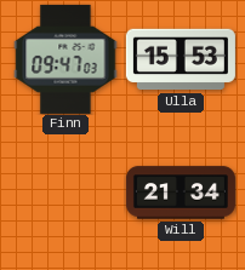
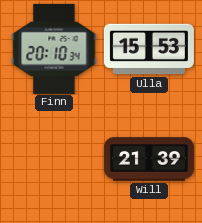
Finn: 09:47 -> 20:10 (54, 49)
Will: 21:34 -> 21:39 (149, 159)
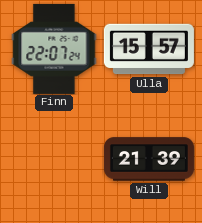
Finn: 20:10 -> 22:07 (54, 49)
Ulla: 15:53 -> 15:57 (149, 49)
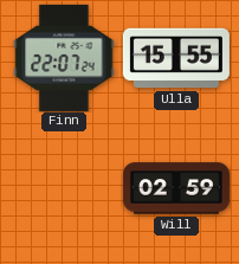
Ulla: 15:57 -> 15:55 (176, 58)
Will: 21:39 -> 02:59 (176, 188)
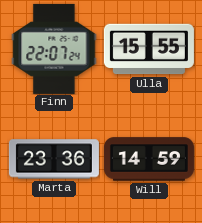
Marta: none -> 23:36 (54, 159)
Will: 02:59 -> 14:59 (149, 159)
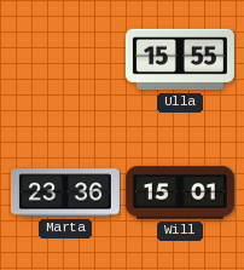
Finn: 22:07 -> none (54, 49)
Will: 14:59 -> 15:01 (180, 193)
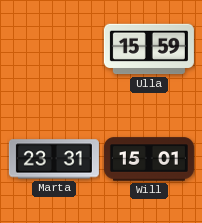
Ulla: 15:55 -> 15:59 (149, 49)
Marta: 23:36 -> 23:31 (54, 159)
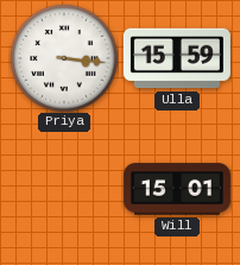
Priya: none -> 3:16 (64, 58)
Marta: 23:31 -> none (54, 159)
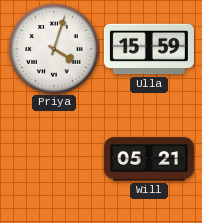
Priya: 3:16 -> 4:03 (54, 49)
Will: 15:01 -> 05:21 (149, 159)
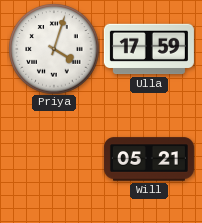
Ulla: 15:59 -> 17:59 (149, 49)
